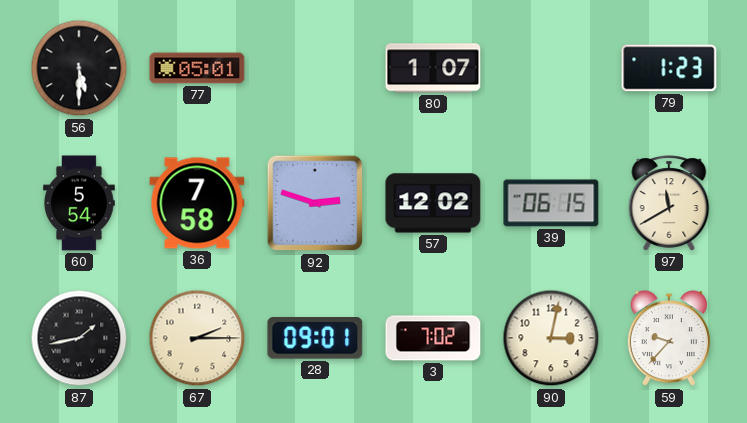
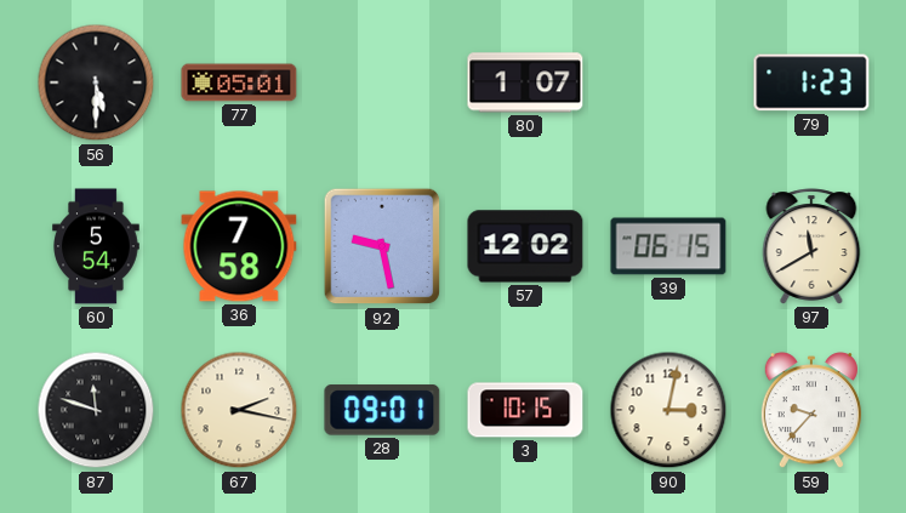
92: 2:48 -> 9:28 (382, 246)
87: 1:43 -> 11:48 (96, 410)
67: 2:15 -> 2:17 (239, 410)
3: 7:02 -> 10:15 (525, 410)
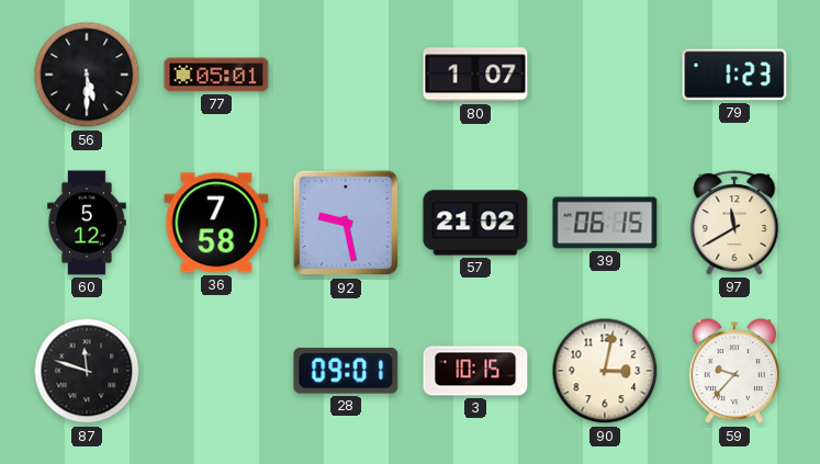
60: 5:54 -> 5:12 (87, 223)
57: 12:02 -> 21:02 (475, 223)
67: 2:17 -> none (239, 410)
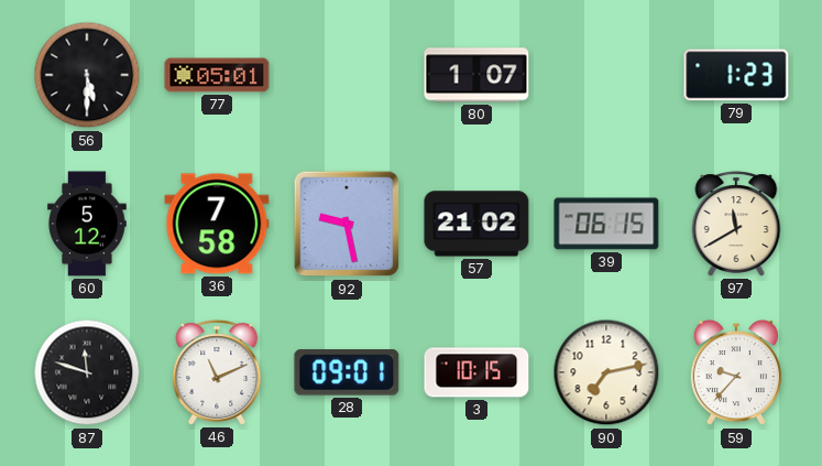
46: none -> 11:11 (217, 372)
90: 3:02 -> 7:13 (606, 372)
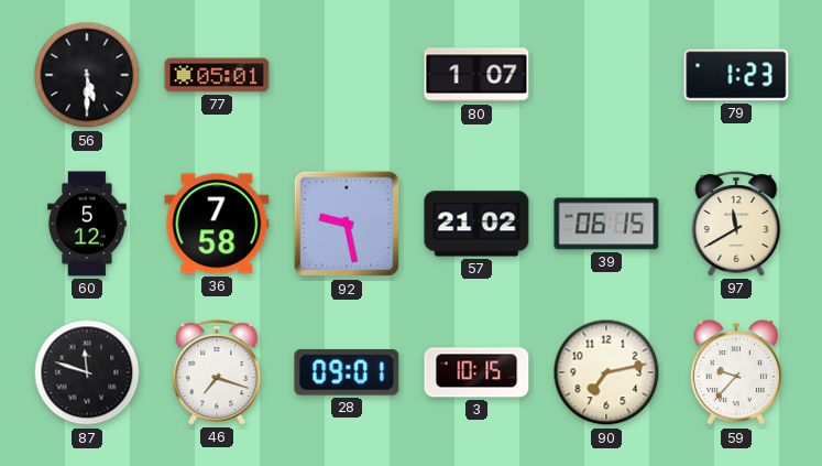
46: 11:11 -> 7:18 (217, 372)
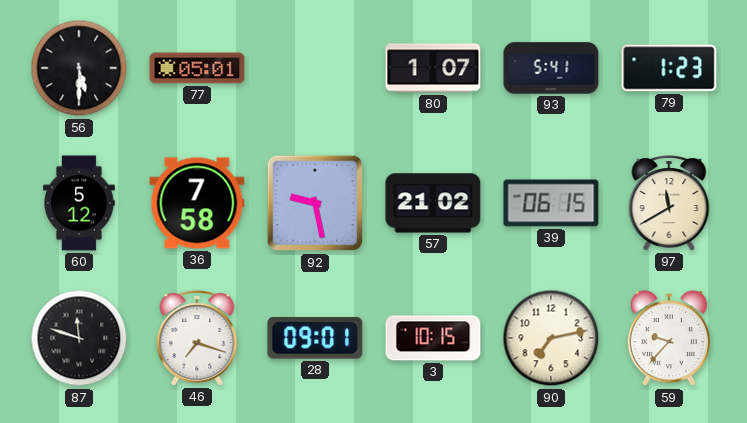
93: none -> 5:41 (551, 68)
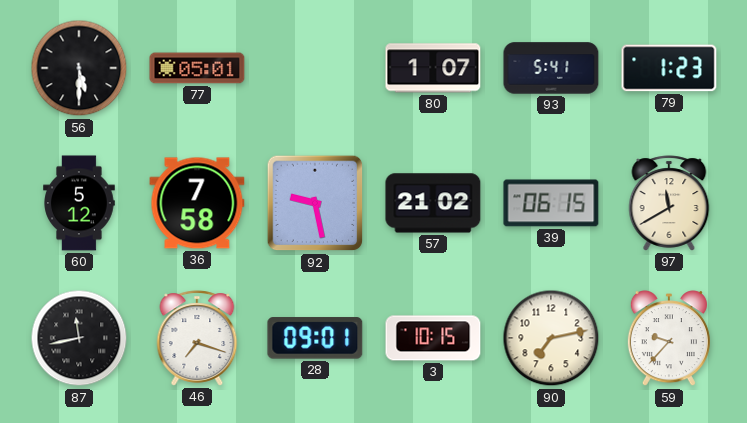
87: 11:48 -> 11:43 (79, 338)
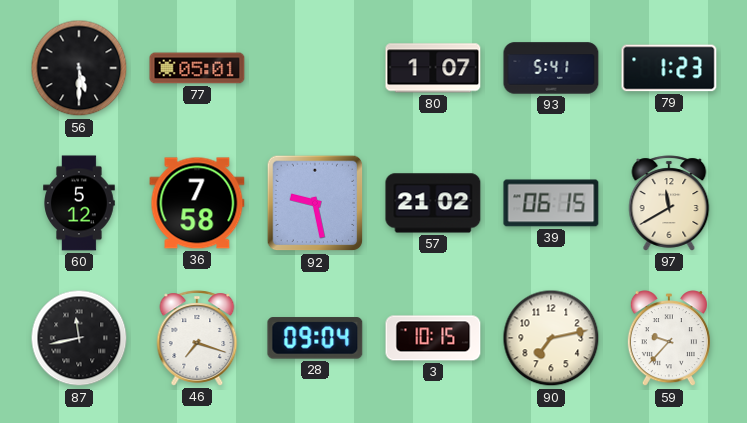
28: 09:01 -> 09:04 (315, 338)
